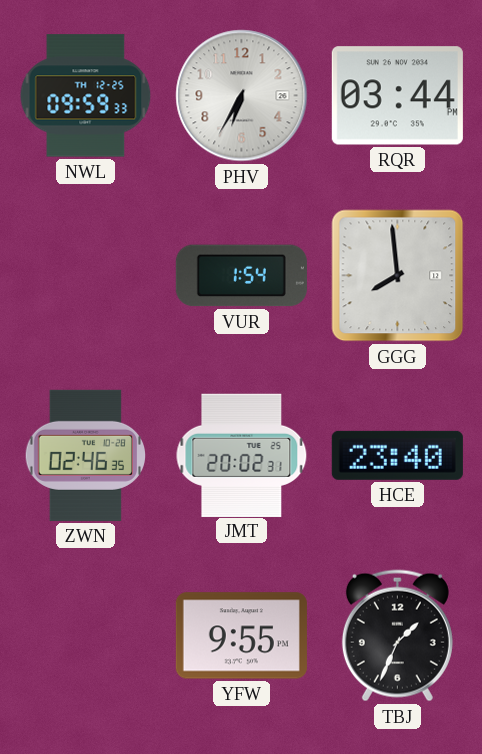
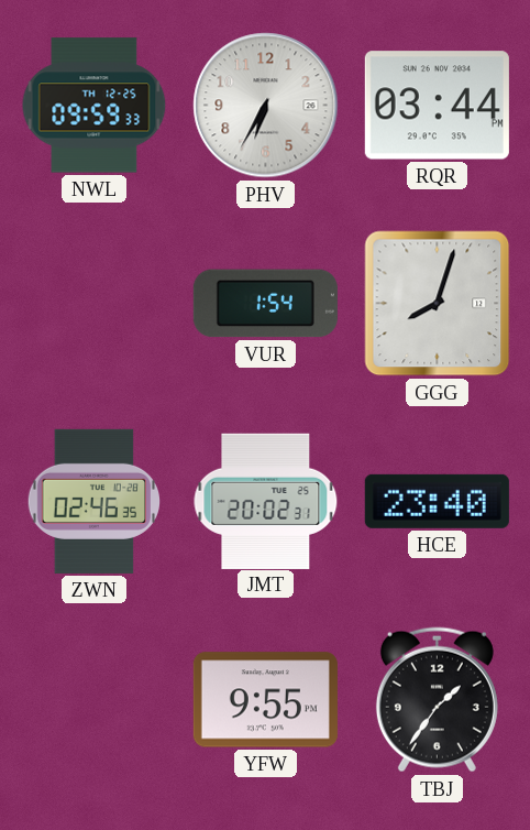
GGG: 7:59 -> 8:03 (438, 304)
TBJ: 1:34 -> 1:36 (437, 700)
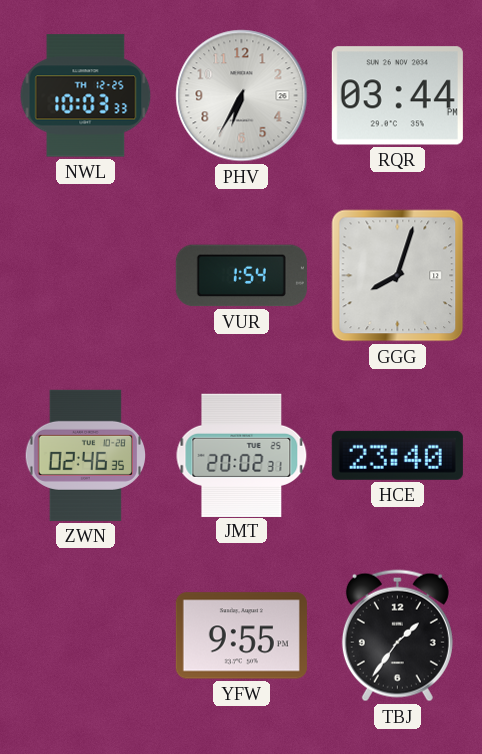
NWL: 09:59 -> 10:03 (86, 96)
